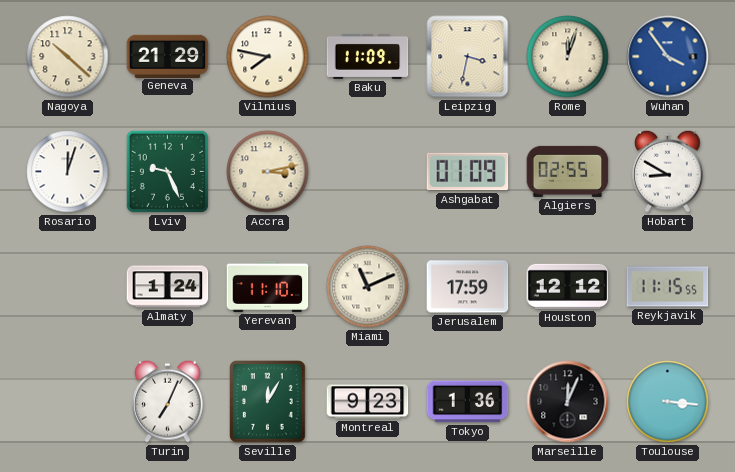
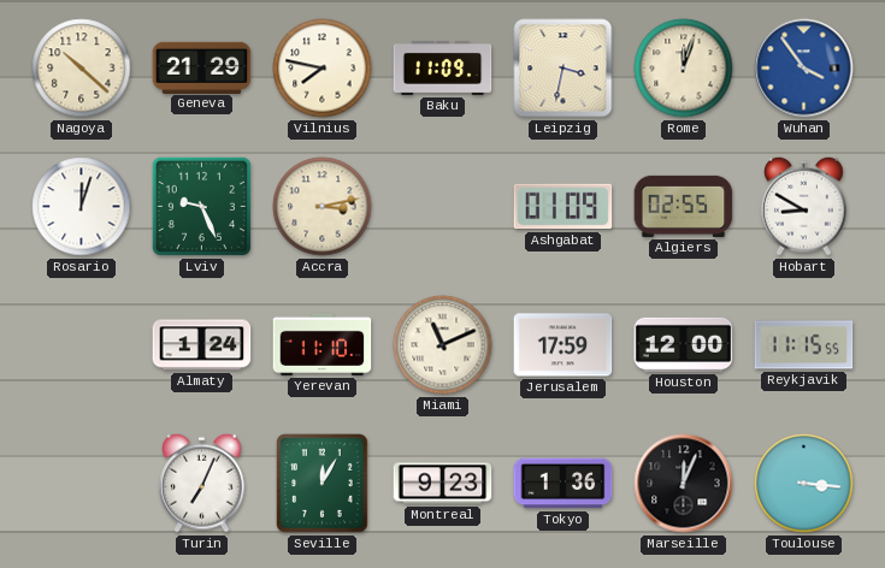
Houston: 12:12 -> 12:00 (684, 344)
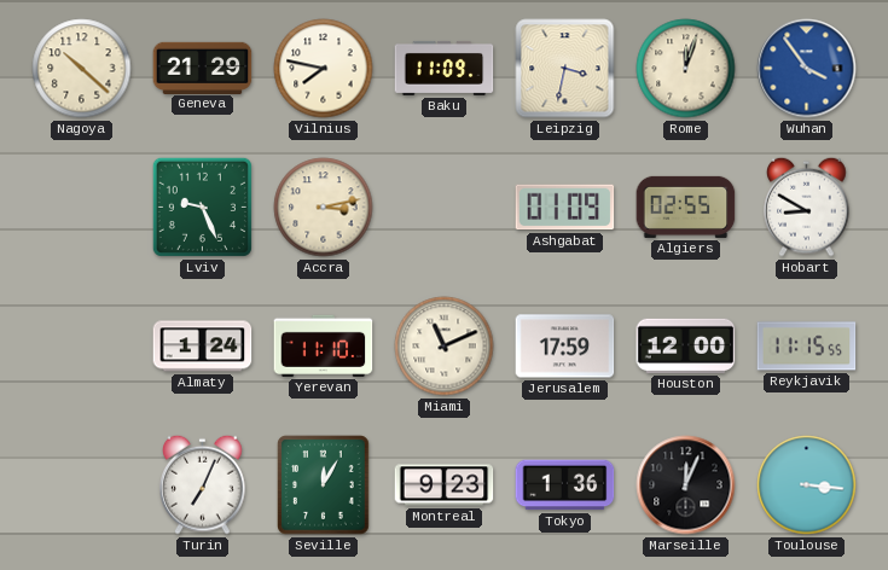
Rosario: 12:03 -> none (82, 207)
